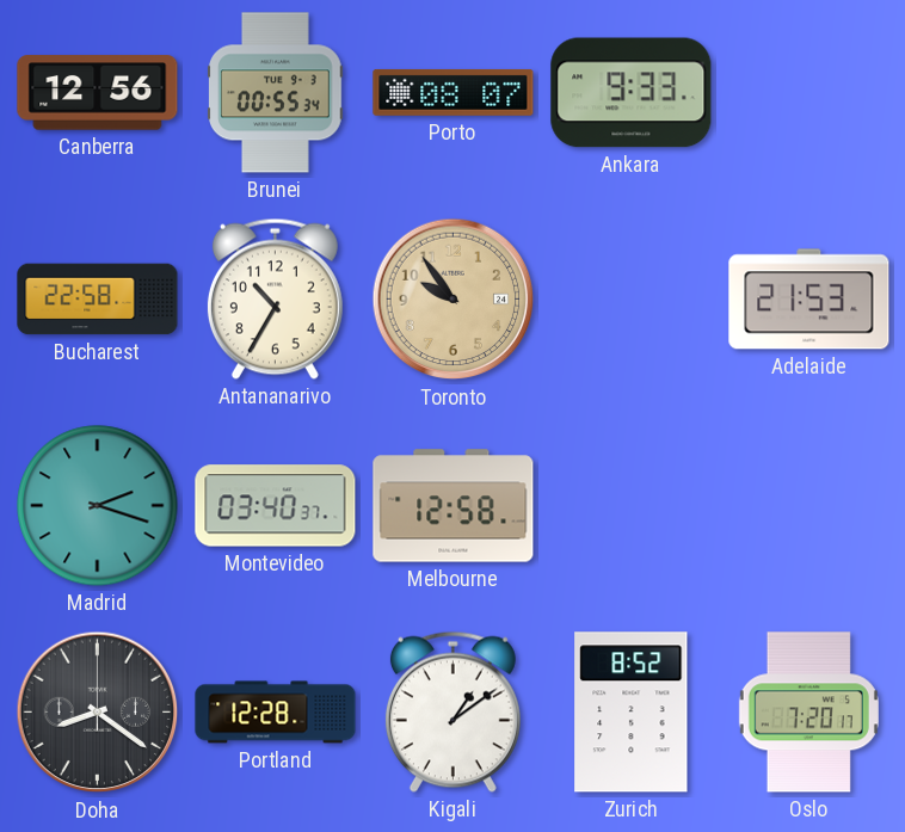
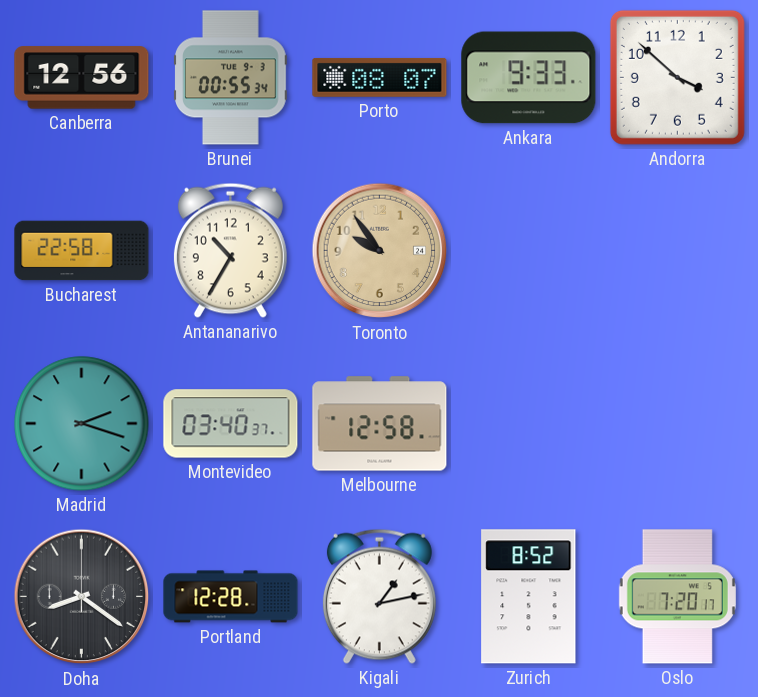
Andorra: none -> 3:52 (677, 77)
Adelaide: 21:53 -> none (809, 300)
Kigali: 1:09 -> 1:13 (379, 596)
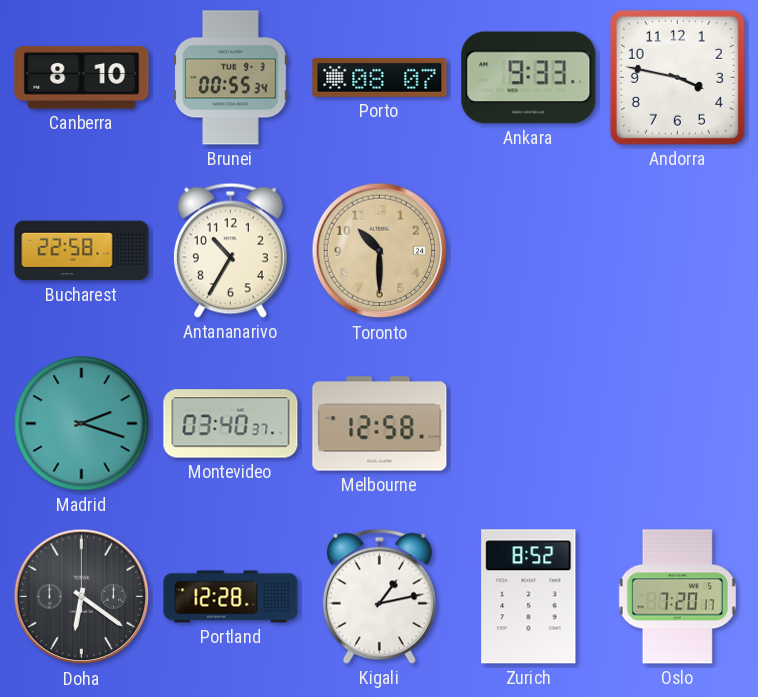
Canberra: 12:56 -> 8:10 (82, 78)
Andorra: 3:52 -> 3:47 (677, 77)
Toronto: 9:54 -> 10:30 (380, 251)
Doha: 8:21 -> 6:21 (82, 597)
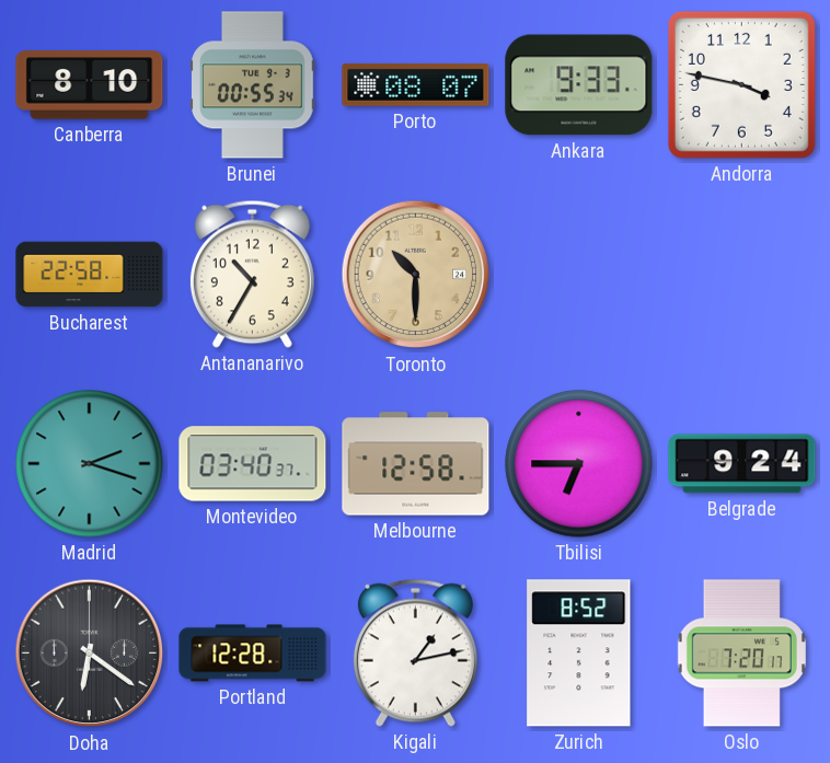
Tbilisi: none -> 6:45 (579, 464)
Belgrade: none -> 9:24 (742, 464)
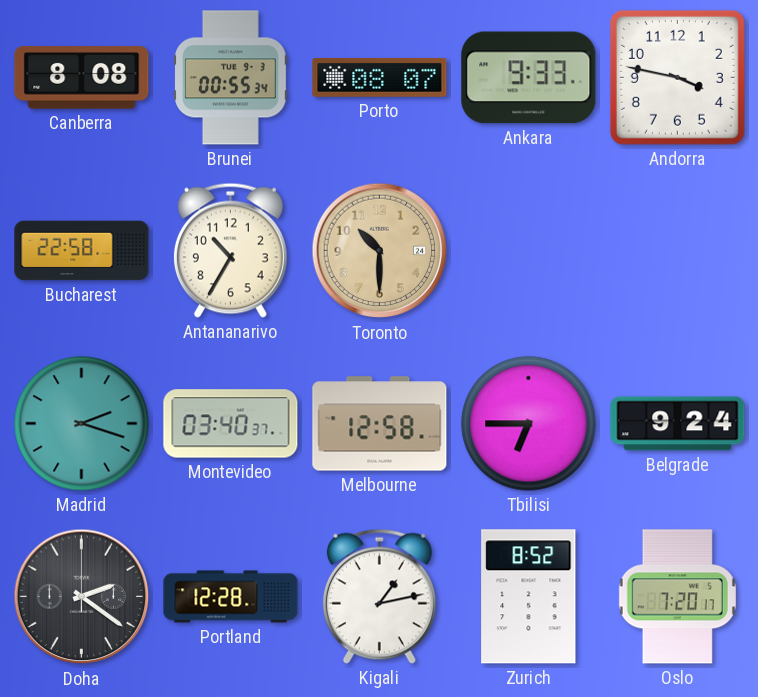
Canberra: 8:10 -> 8:08 (82, 78)
Doha: 6:21 -> 2:21 (82, 597)
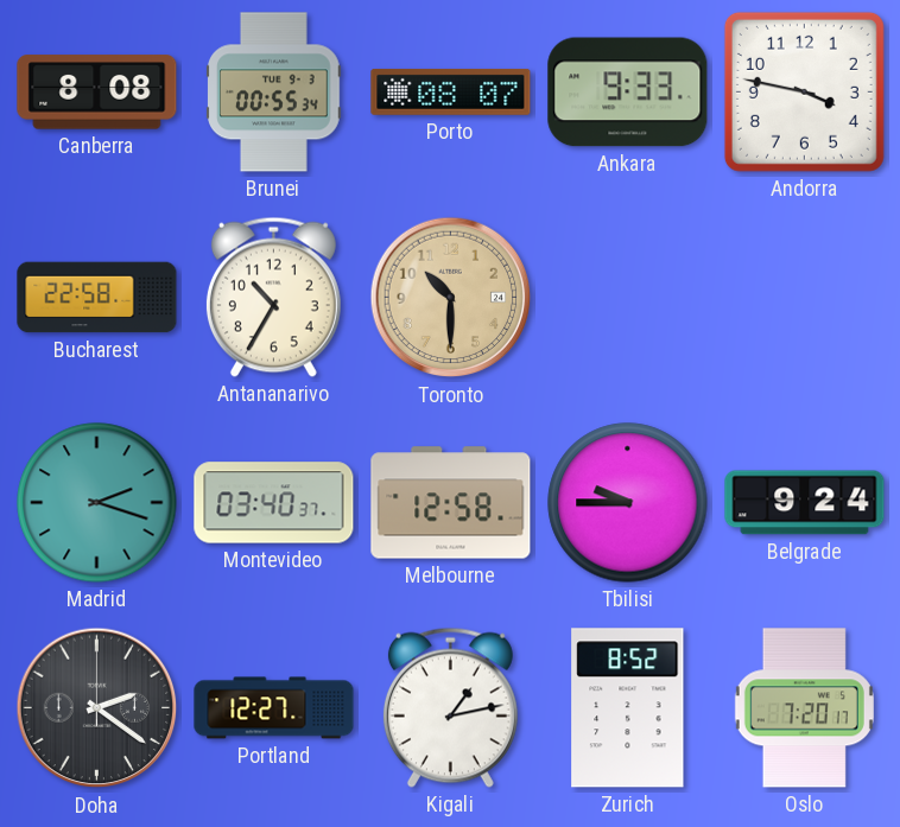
Tbilisi: 6:45 -> 9:45 (628, 503)
Portland: 12:28 -> 12:27 (274, 708)
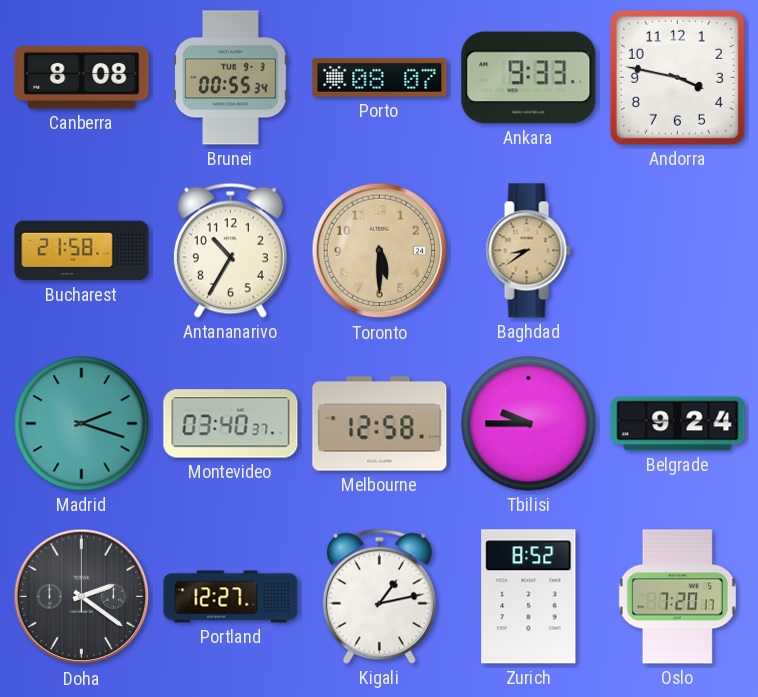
Bucharest: 22:58 -> 21:58 (82, 251)
Toronto: 10:30 -> 5:30 (380, 251)
Baghdad: none -> 8:39 (528, 251)
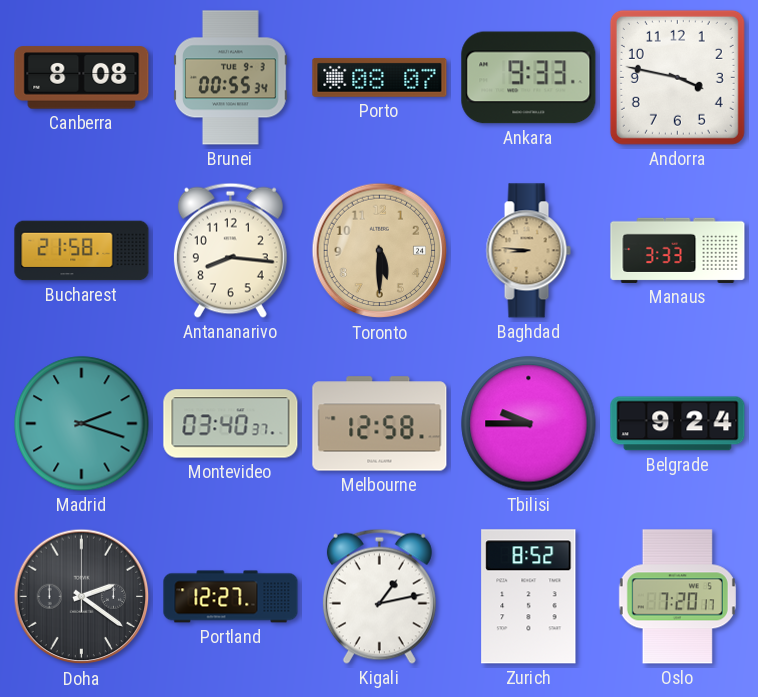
Antananarivo: 10:35 -> 8:16 (230, 250)
Baghdad: 8:39 -> 8:46 (528, 251)
Manaus: none -> 3:33 (678, 250)
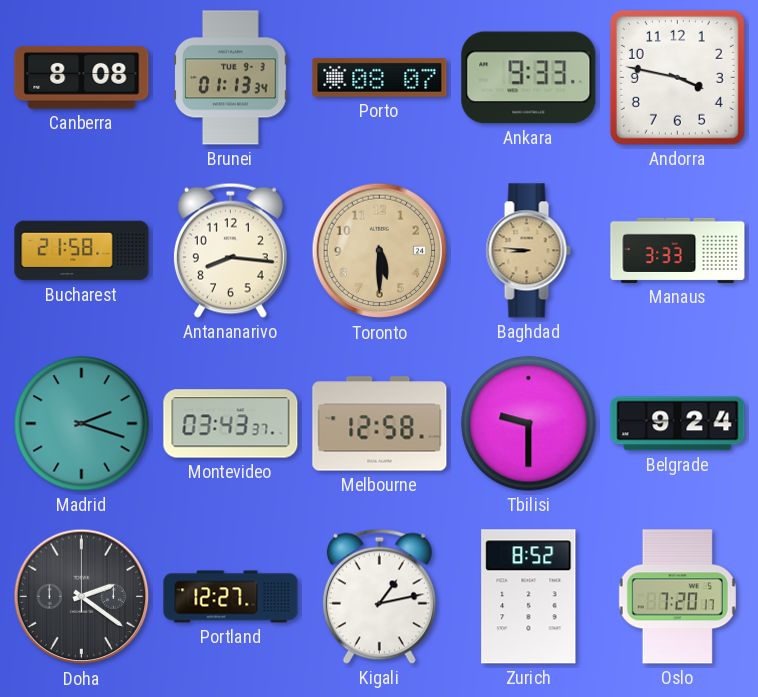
Brunei: 00:55 -> 01:13 (231, 78)
Montevideo: 03:40 -> 03:43 (231, 424)
Tbilisi: 9:45 -> 9:30 (529, 424)
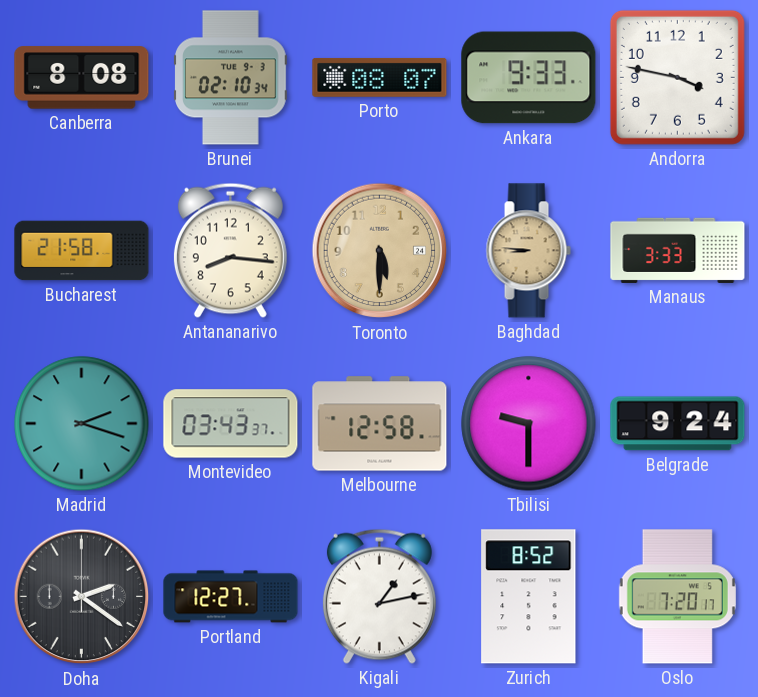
Brunei: 01:13 -> 02:10 (231, 78)
